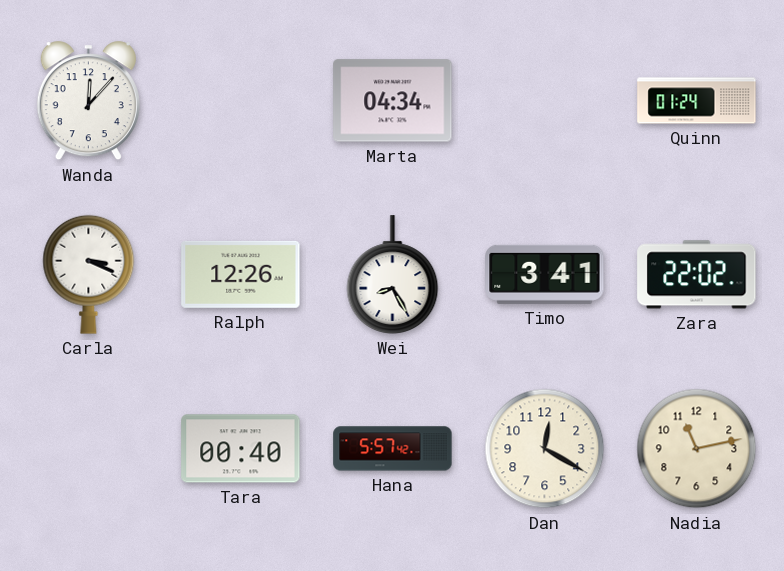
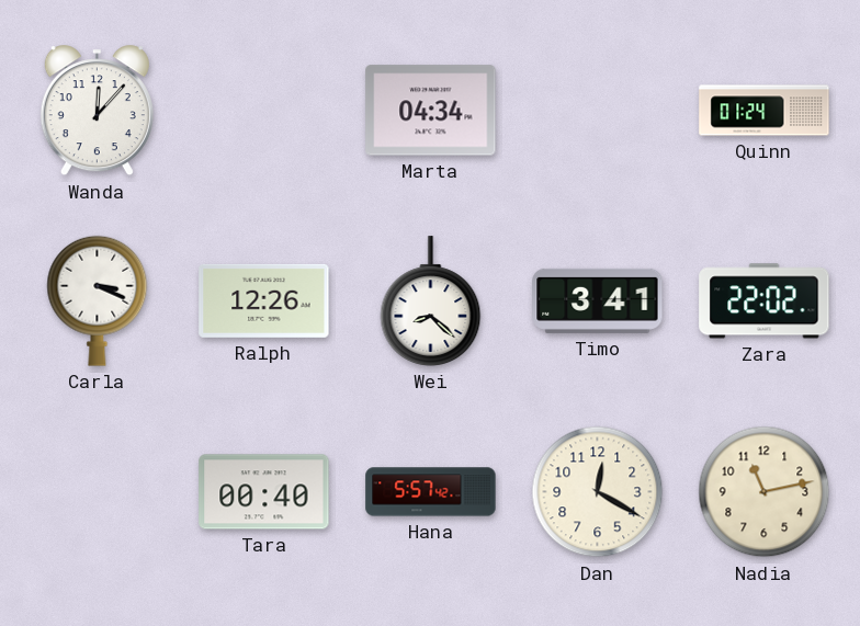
Wei: 8:25 -> 8:22 (431, 301)
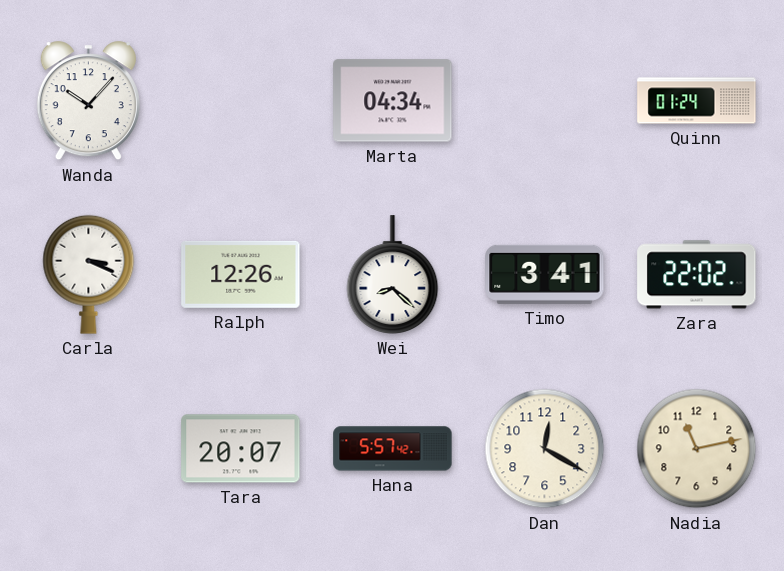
Wanda: 12:07 -> 10:07 (88, 101)
Tara: 00:40 -> 20:07 (241, 449)
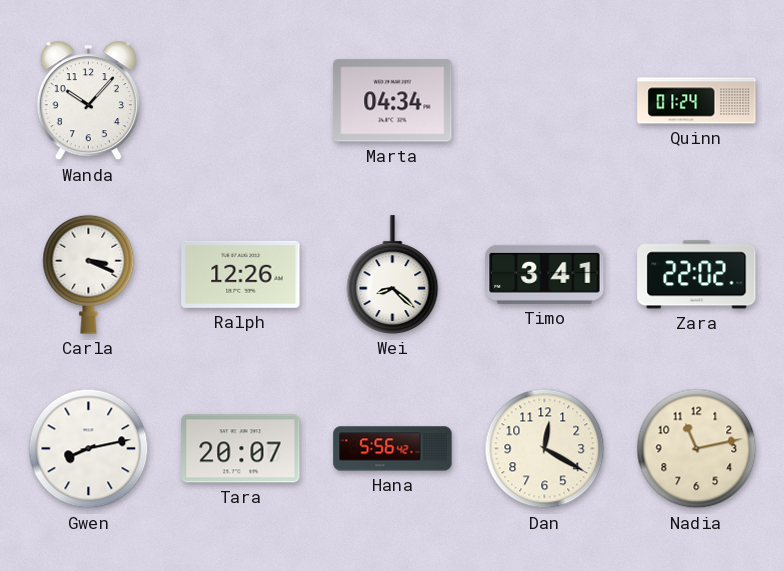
Gwen: none -> 8:13 (89, 449)
Hana: 5:57 -> 5:56 (393, 449)
